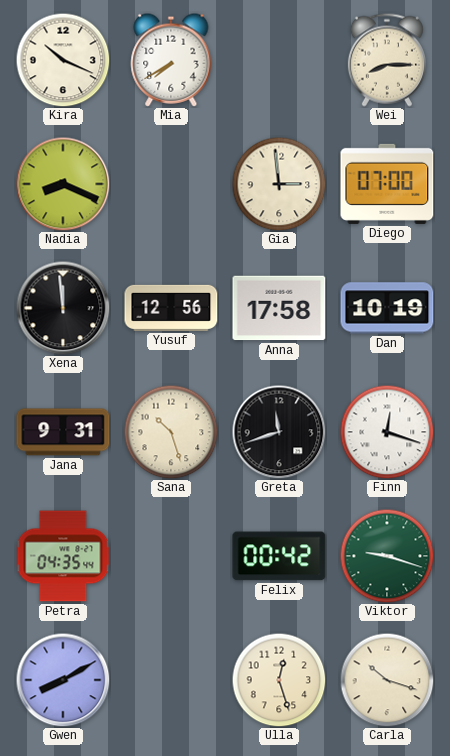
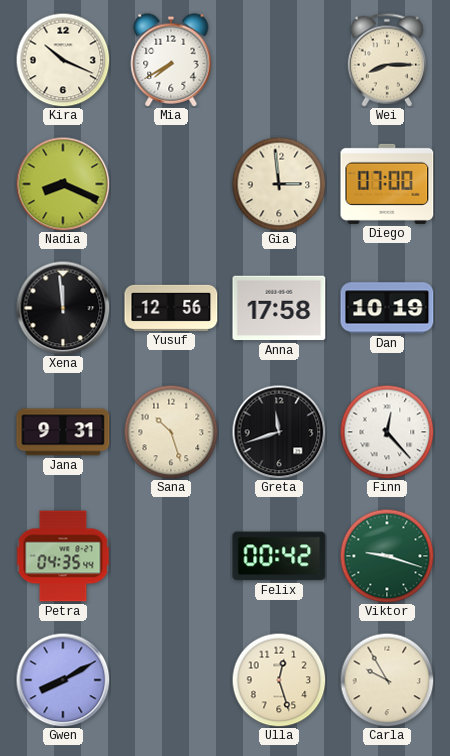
Finn: 12:18 -> 12:23 (387, 432)
Carla: 10:18 -> 9:55 (387, 680)
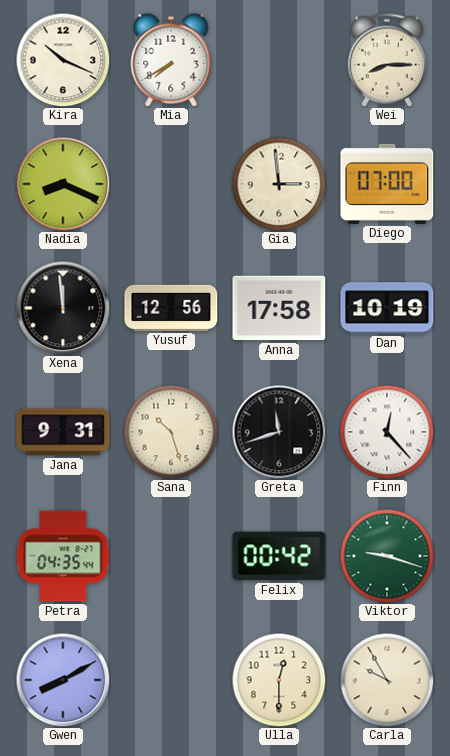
Ulla: 12:27 -> 12:30 (279, 680)
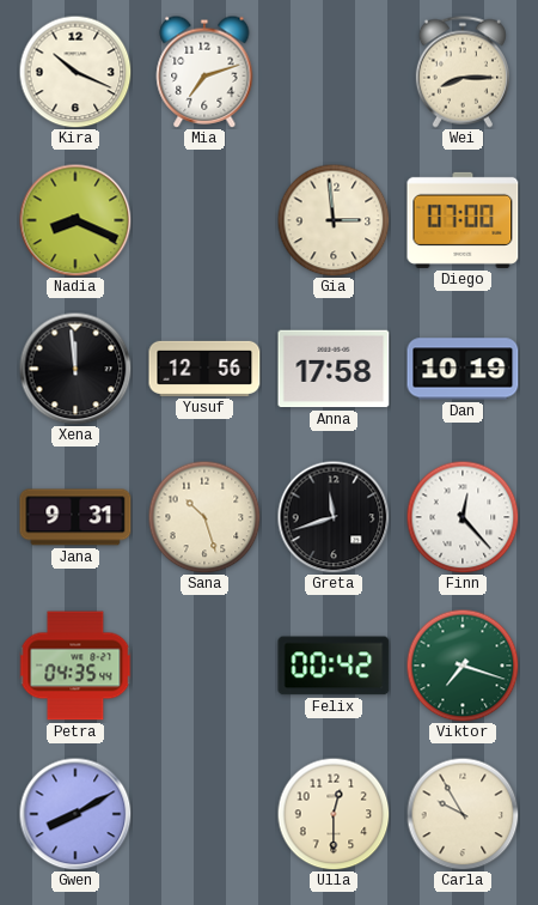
Mia: 7:40 -> 7:12 (204, 72)
Viktor: 9:18 -> 7:18 (463, 666)
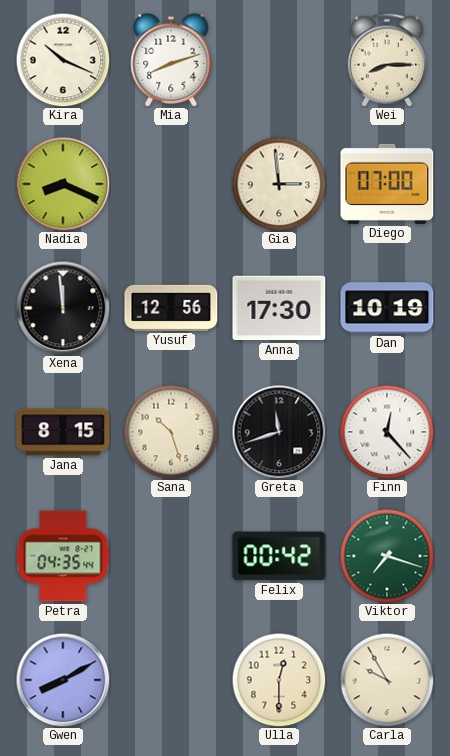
Mia: 7:12 -> 8:12 (171, 60)
Anna: 17:58 -> 17:30 (279, 308)
Jana: 9:31 -> 8:15 (63, 432)
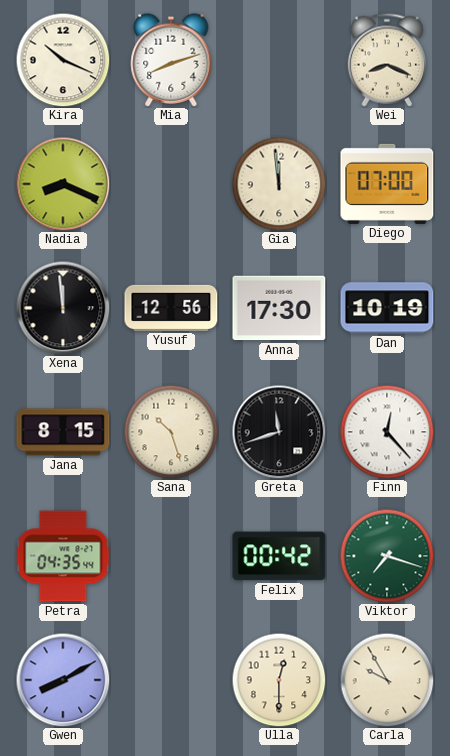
Wei: 8:15 -> 8:19 (387, 60)
Gia: 2:59 -> 11:59 (279, 184)
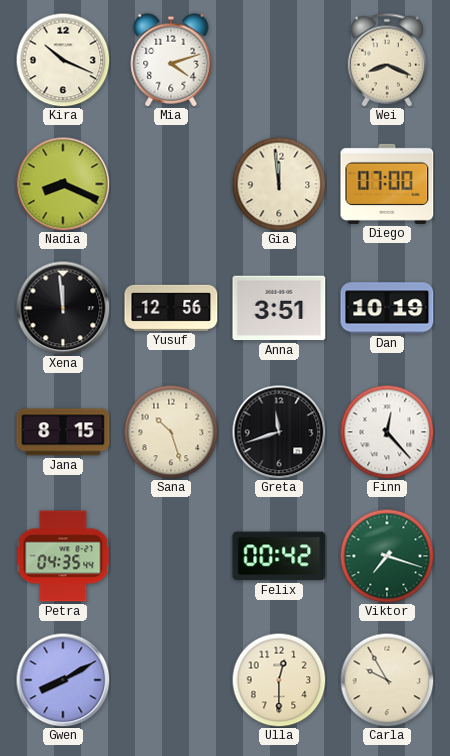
Mia: 8:12 -> 4:12 (171, 60)
Anna: 17:30 -> 3:51 (279, 308)
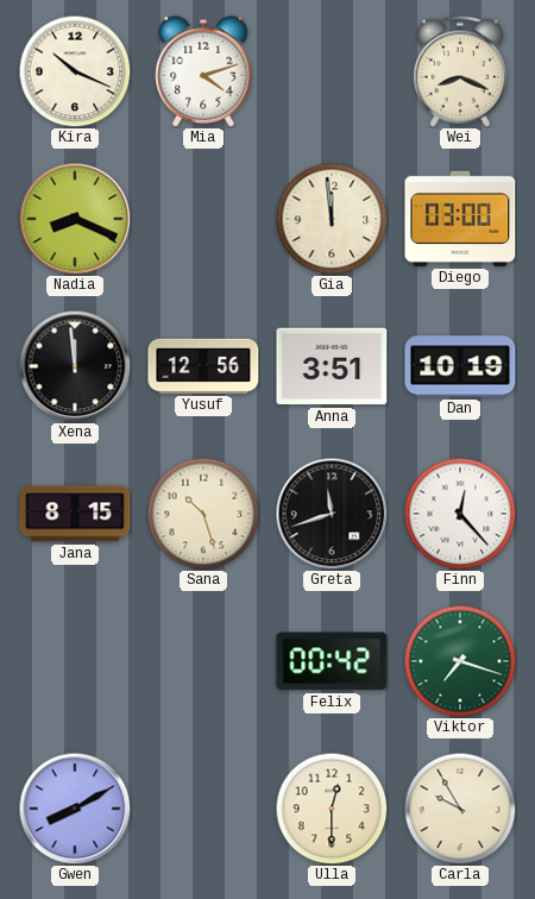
Diego: 07:00 -> 03:00 (460, 219)
Petra: 04:35 -> none (63, 556)
